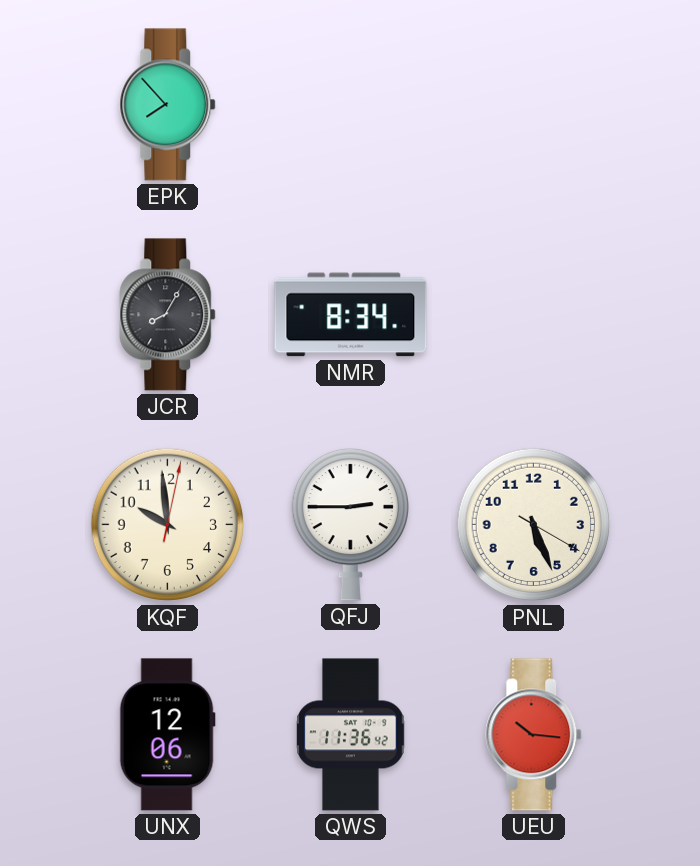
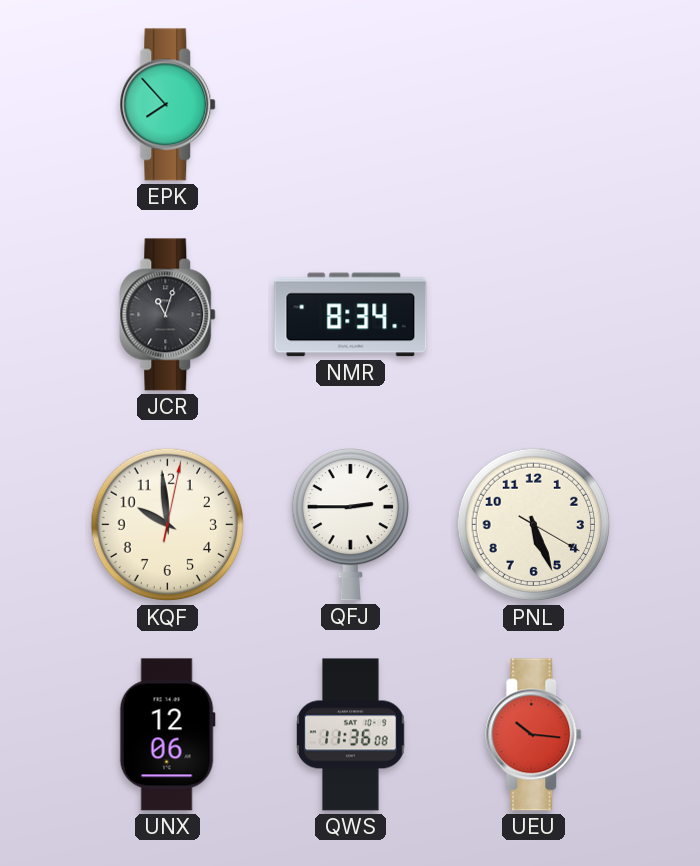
JCR: 8:05 -> 11:03 (168, 315)
QWS: 11:36:42 -> 11:36:08 (351, 735)
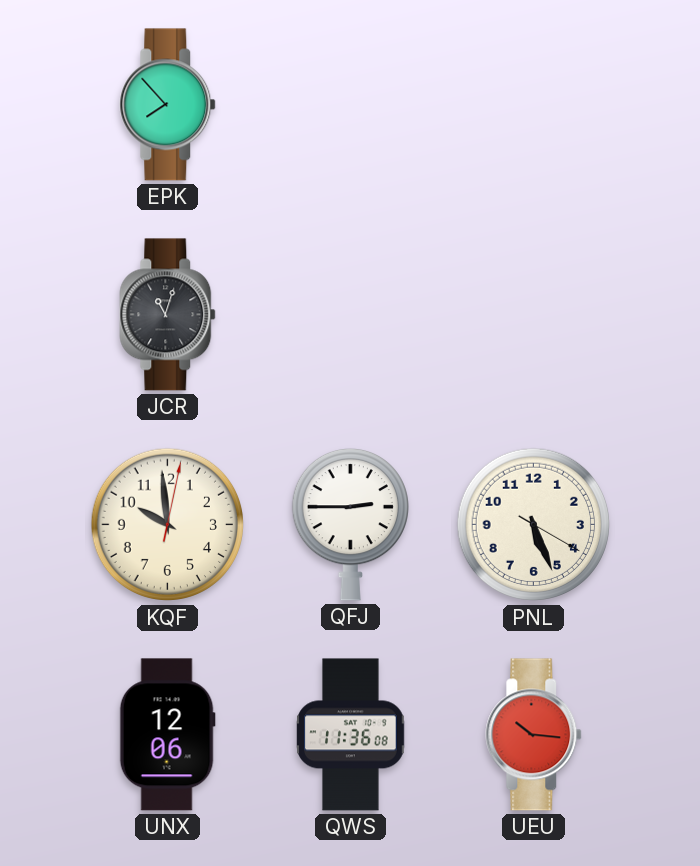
NMR: 8:34 -> none (351, 315)
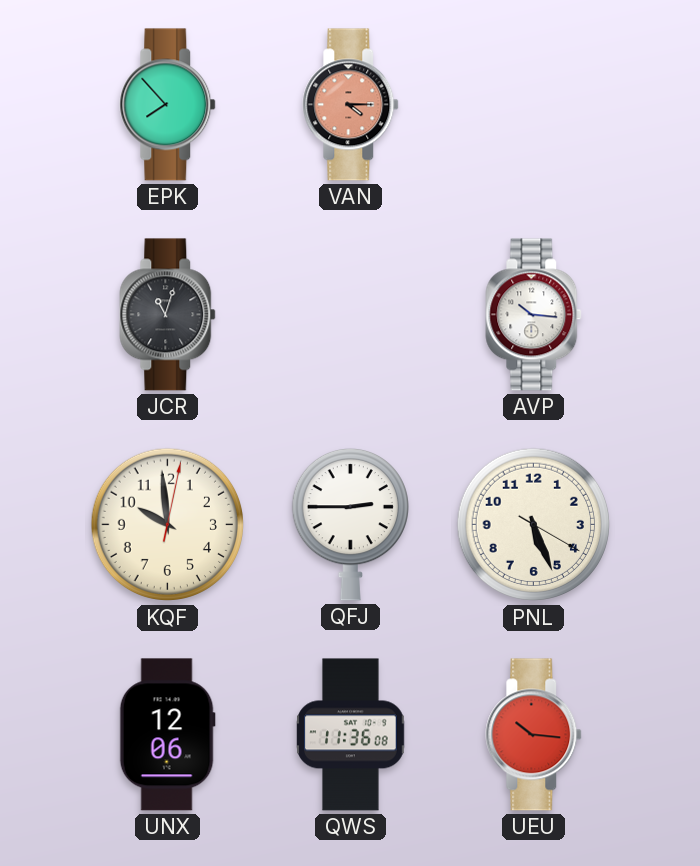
VAN: none -> 4:15 (351, 105)
AVP: none -> 10:16 (534, 315)
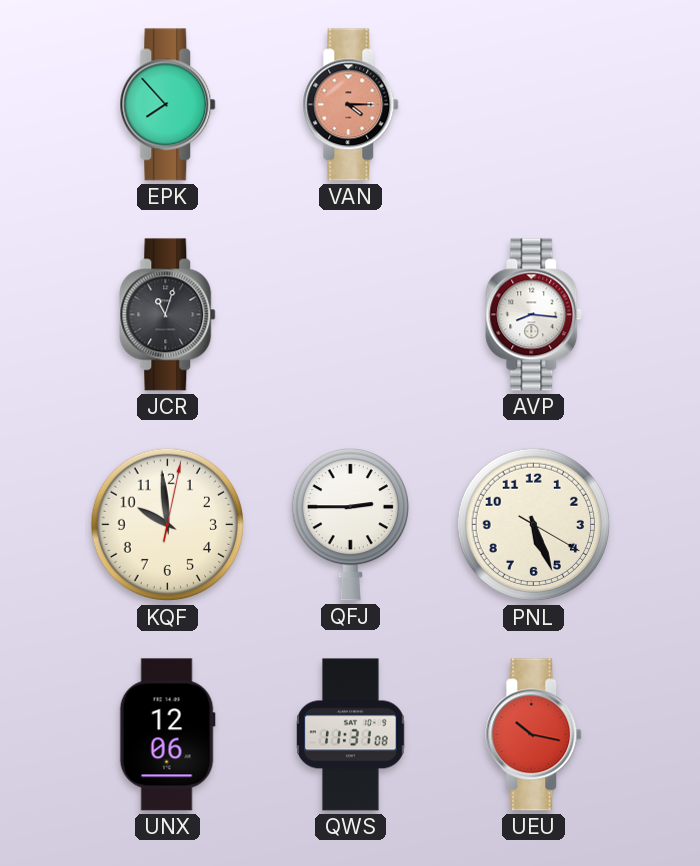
AVP: 10:16 -> 8:16 (534, 315)
QWS: 11:36 -> 11:31 (351, 735)
UEU: 10:16 -> 10:17 (534, 735)
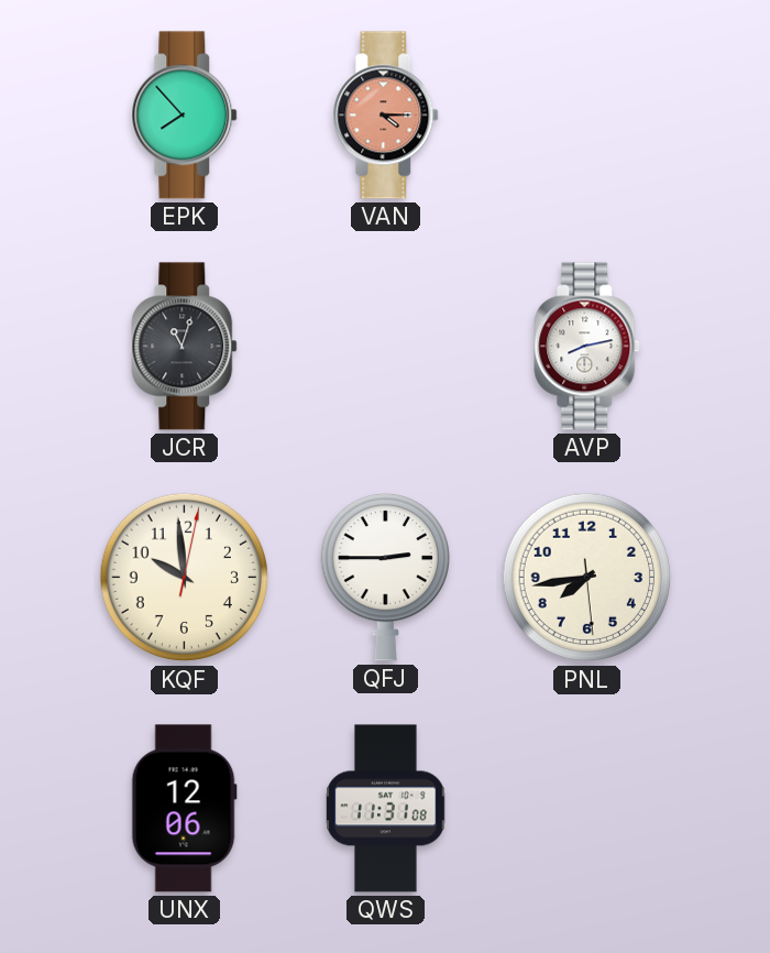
AVP: 8:16 -> 8:13 (587, 347)
PNL: 5:26 -> 7:43 (587, 578)
UEU: 10:17 -> none (534, 735)
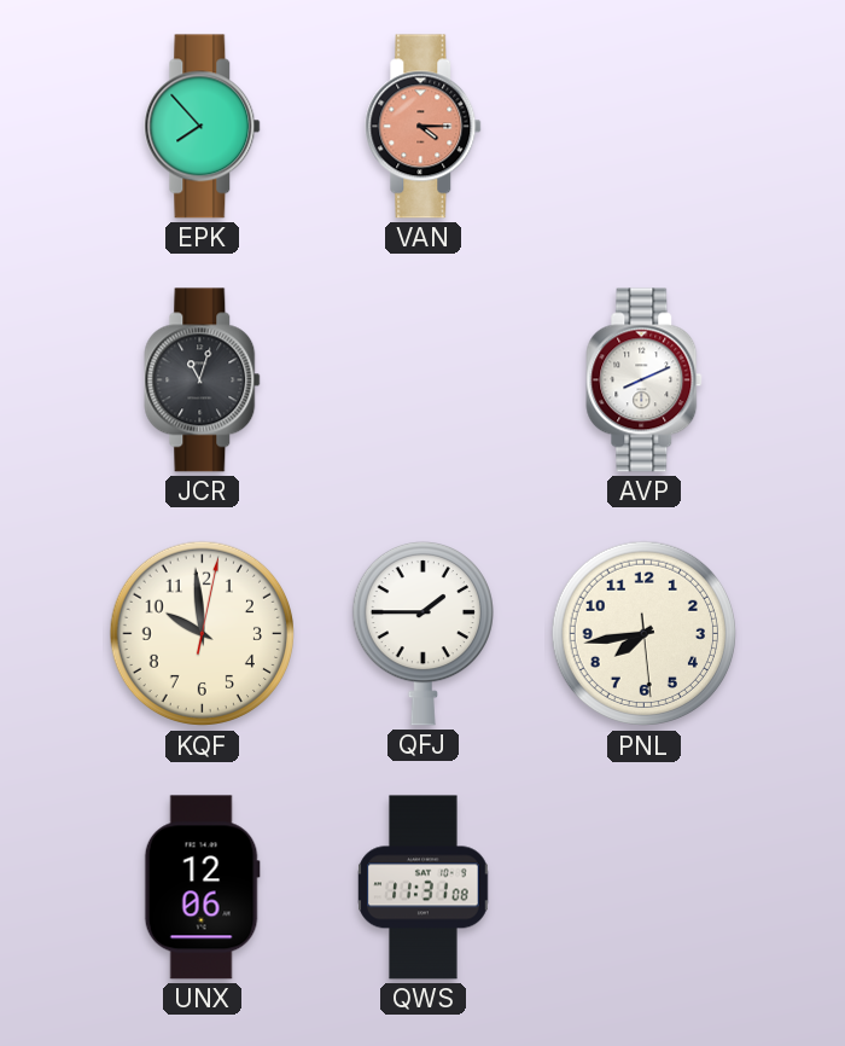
AVP: 8:13 -> 8:11 (645, 380)
QFJ: 2:45 -> 1:45 (422, 633)
